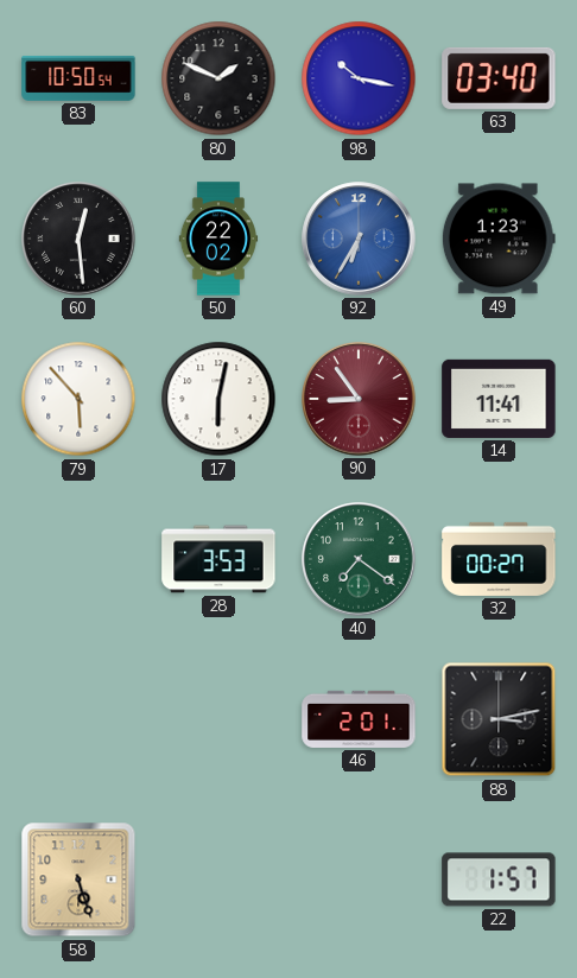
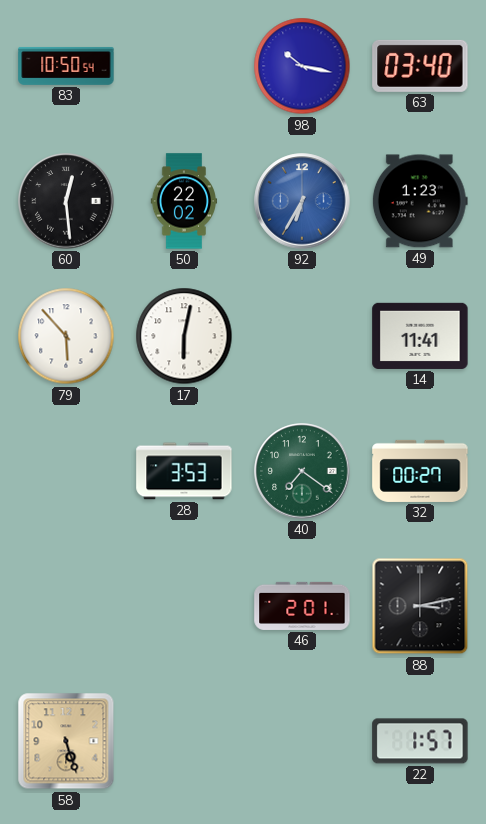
80: 1:49 -> none (218, 78)
90: 8:54 -> none (359, 399)
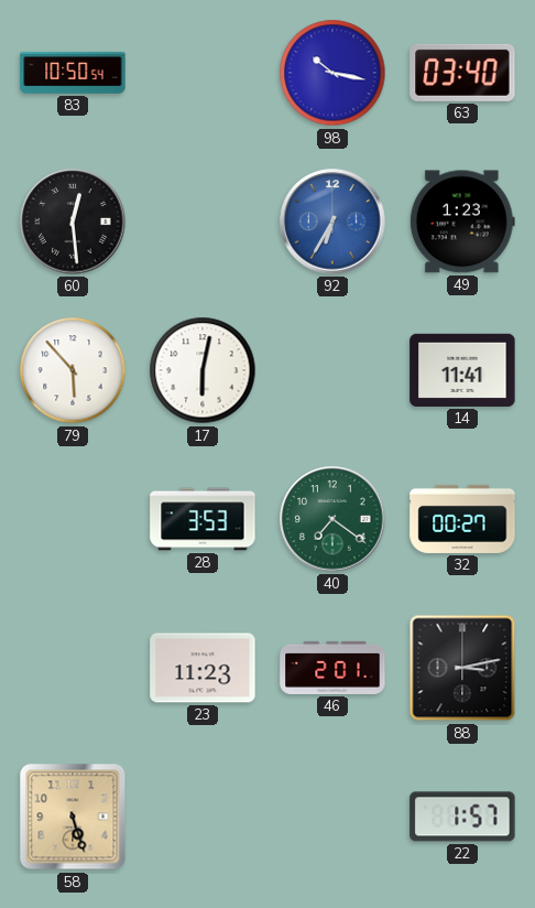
50: 22:02 -> none (184, 201)
23: none -> 11:23 (203, 668)
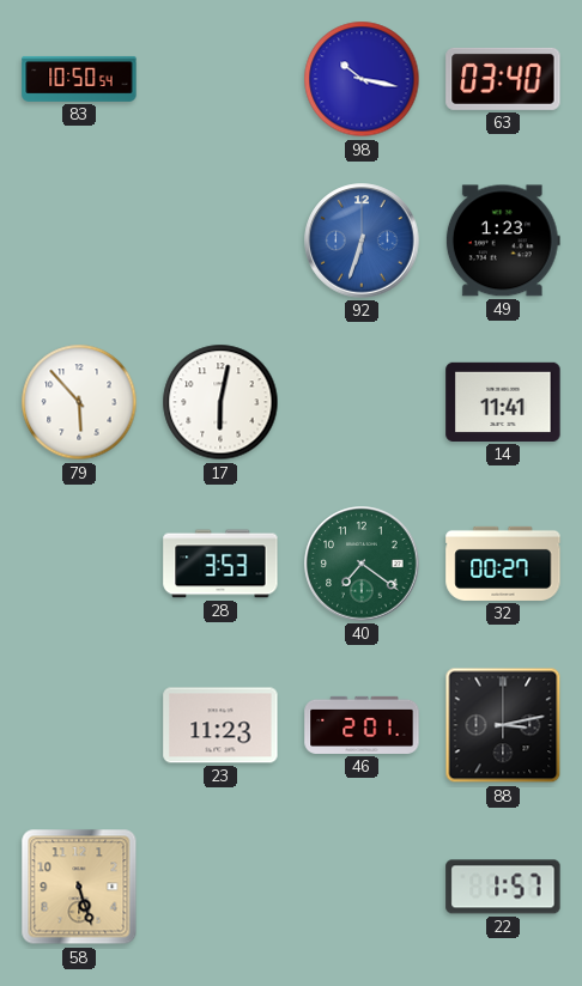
60: 12:29 -> none (73, 221)
92: 6:35 -> 6:33 (362, 241)
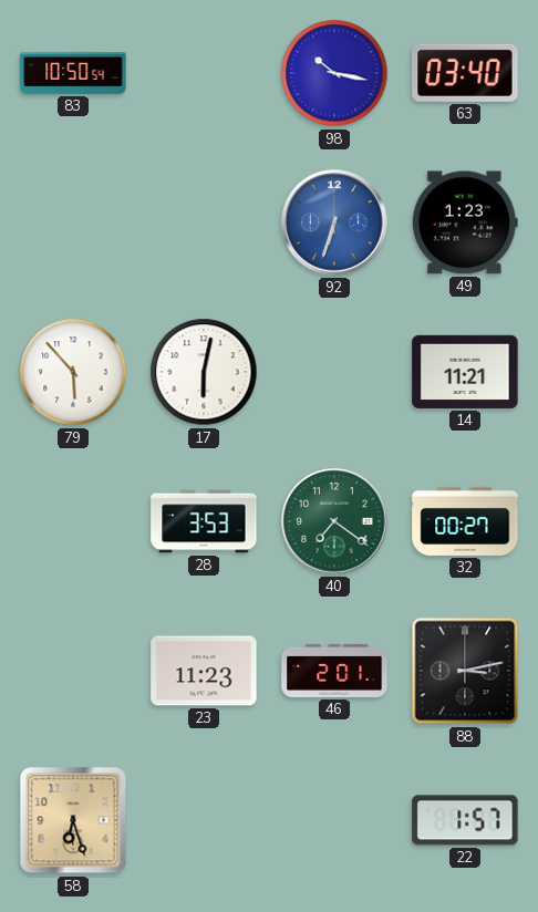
14: 11:41 -> 11:21 (465, 372)
58: 5:27 -> 6:27 (73, 820)
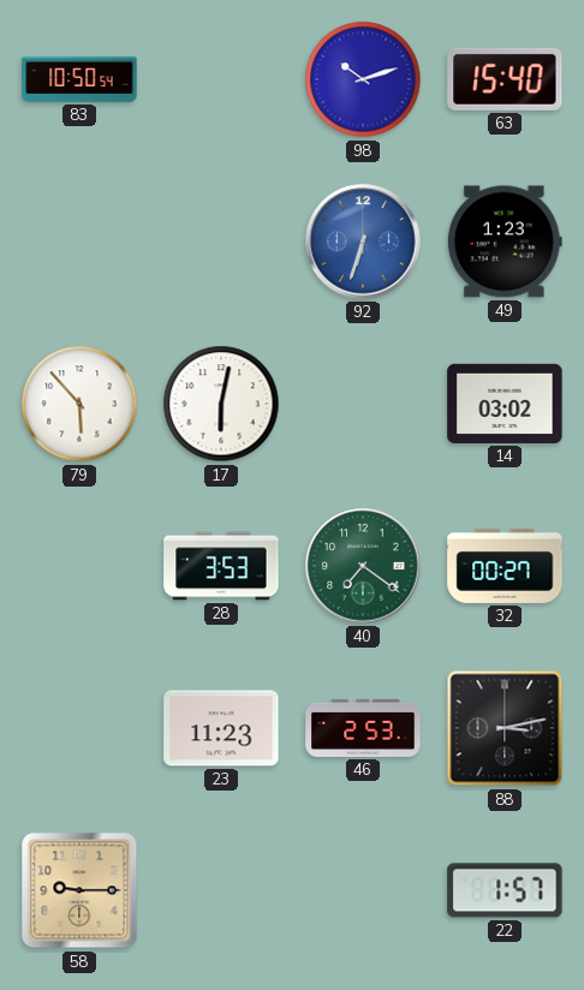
98: 10:17 -> 10:12 (363, 79)
63: 03:40 -> 15:40 (505, 79)
14: 11:21 -> 03:02 (505, 404)
46: 2:01 -> 2:53 (363, 728)
58: 6:27 -> 9:15 (79, 890)
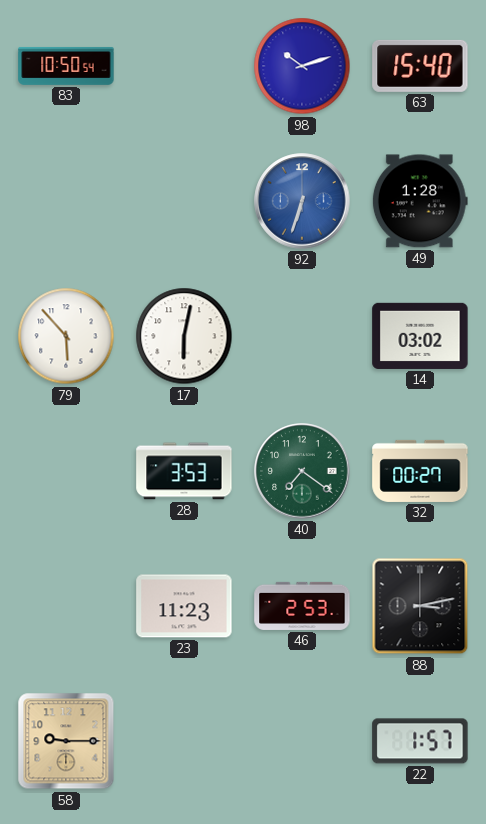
49: 1:23 -> 1:28 (420, 201)
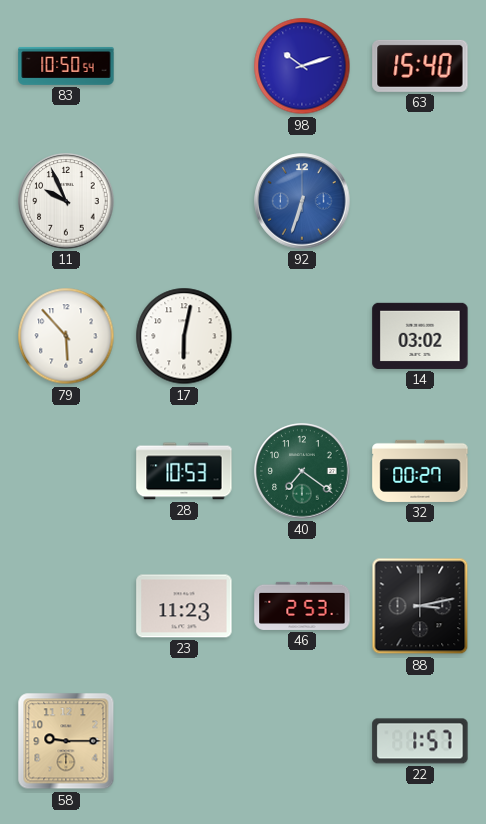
11: none -> 9:56 (66, 201)
49: 1:28 -> none (420, 201)
28: 3:53 -> 10:53 (184, 471)
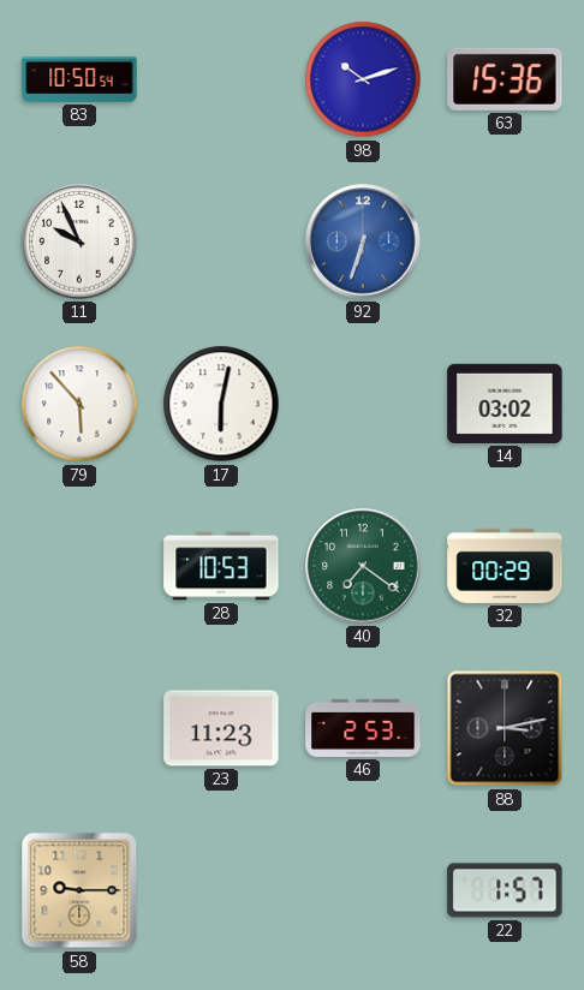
63: 15:40 -> 15:36 (505, 79)
32: 00:27 -> 00:29 (505, 566)
